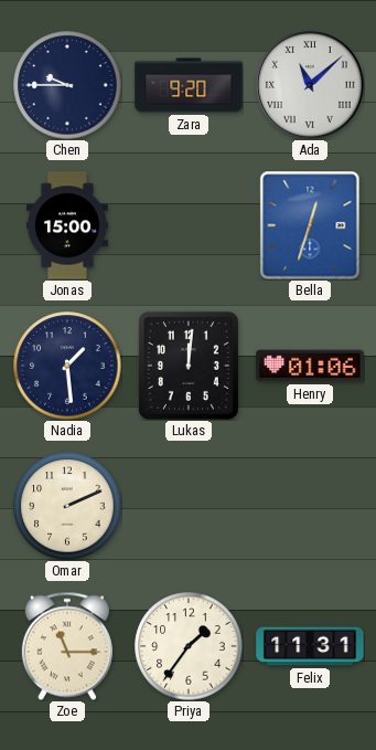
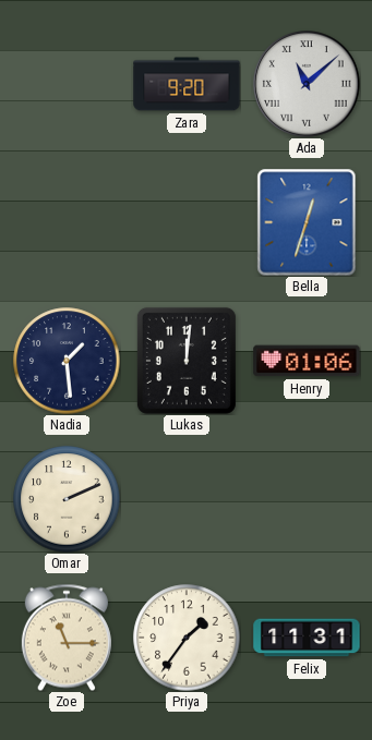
Chen: 9:45 -> none (67, 85)
Jonas: 15:00 -> none (67, 225)
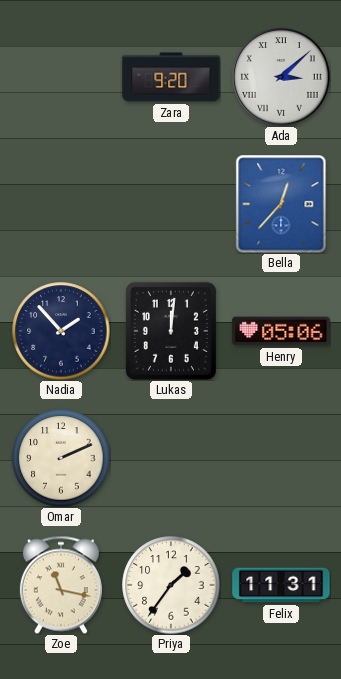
Ada: 11:08 -> 3:08 (281, 77)
Bella: 12:33 -> 12:37 (281, 204)
Nadia: 1:29 -> 1:53 (61, 331)
Henry: 01:06 -> 05:06 (281, 331)
Zoe: 11:15 -> 11:17 (61, 585)
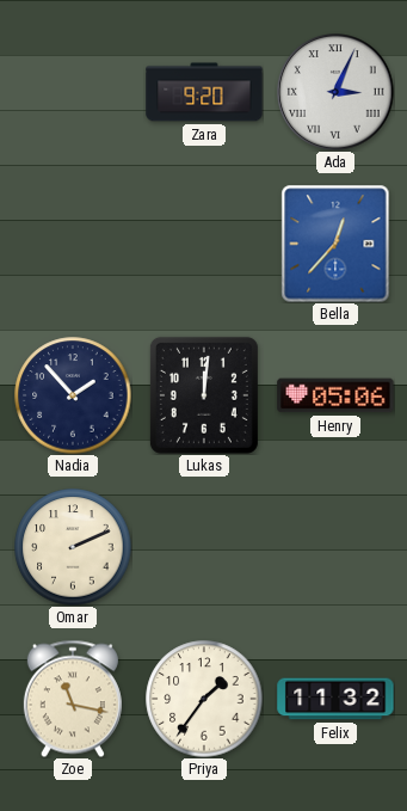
Ada: 3:08 -> 3:04 (335, 92)
Felix: 11:31 -> 11:32 (335, 699)
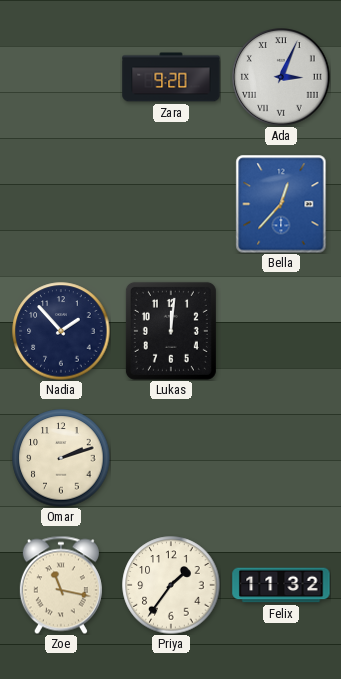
Henry: 05:06 -> none (335, 395)
Omar: 2:11 -> 2:12 (61, 458)
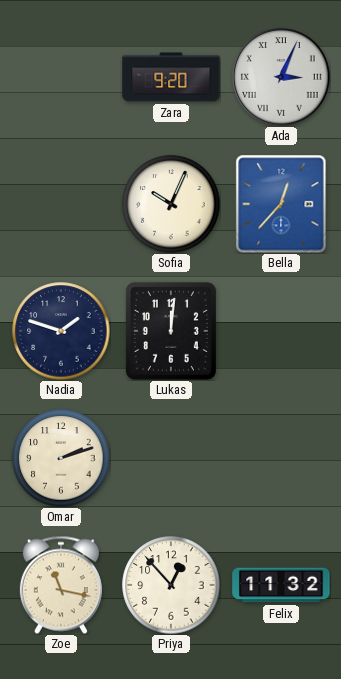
Sofia: none -> 10:04 (171, 204)
Nadia: 1:53 -> 1:48 (61, 331)
Priya: 1:36 -> 12:53 (171, 585)
